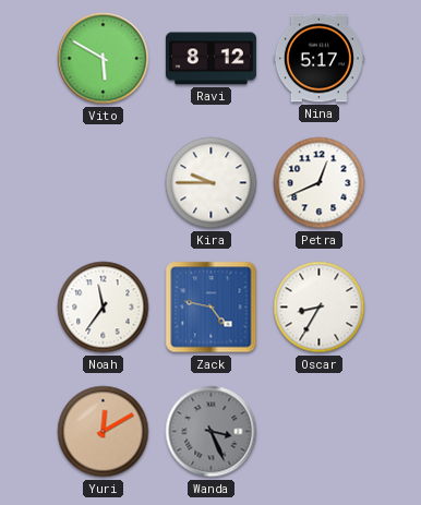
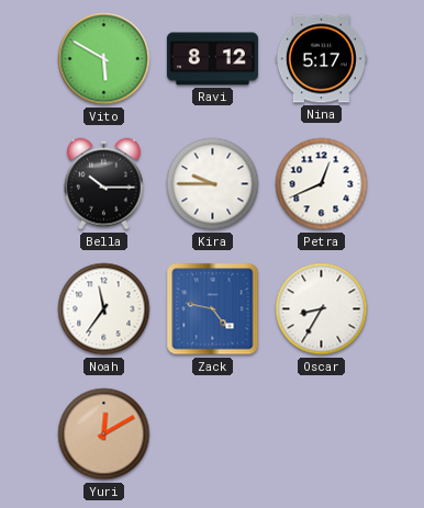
Bella: none -> 10:15 (104, 184)
Wanda: 3:26 -> none (212, 432)
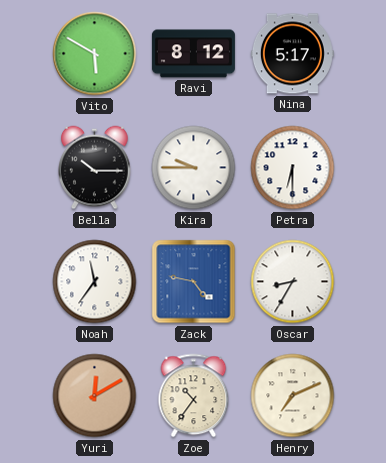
Petra: 12:41 -> 6:30 (293, 168)
Zoe: none -> 10:36 (194, 396)
Henry: none -> 7:11 (293, 396)
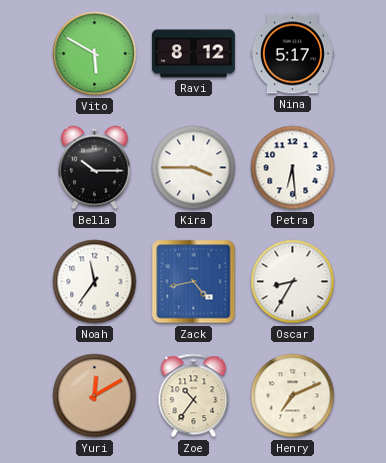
Kira: 9:45 -> 3:45 (194, 168)
Petra: 6:30 -> 6:29 (293, 168)
Zack: 4:47 -> 4:43 (194, 282)
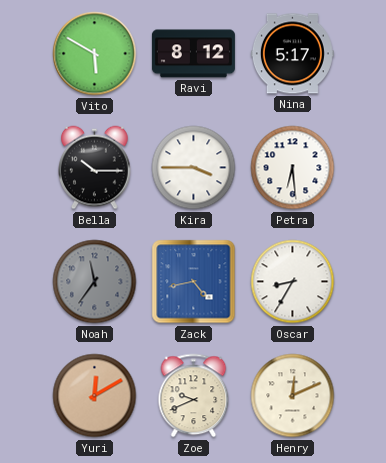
Noah dial: white -> grey (95, 282)
Zoe: 10:36 -> 9:41 (194, 396)
Henry: 7:11 -> 12:11 (293, 396)
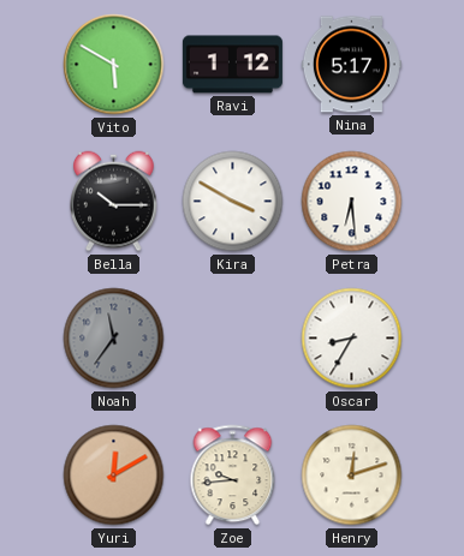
Ravi: 8:12 -> 1:12 (232, 65)
Kira: 3:45 -> 3:50 (233, 202)
Zack: 4:43 -> none (194, 282)
Zoe: 9:41 -> 9:44 (233, 476)
Henry: 12:11 -> 12:12 (352, 476)
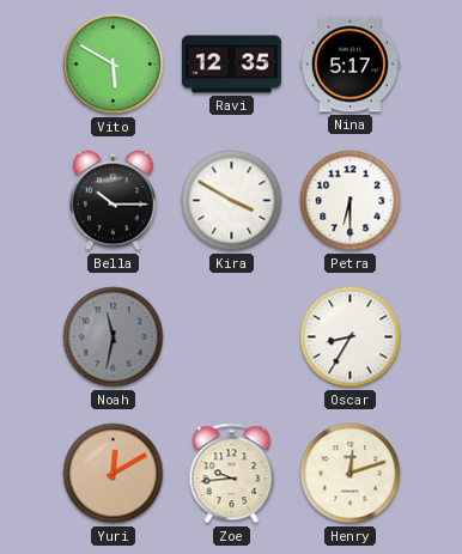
Ravi: 1:12 -> 12:35 (231, 65)
Petra: 6:29 -> 6:30 (351, 201)
Noah: 11:36 -> 11:32 (114, 337)
